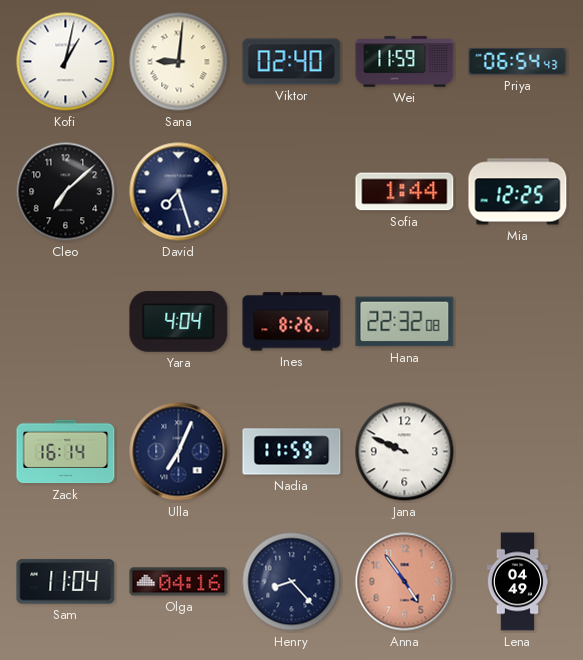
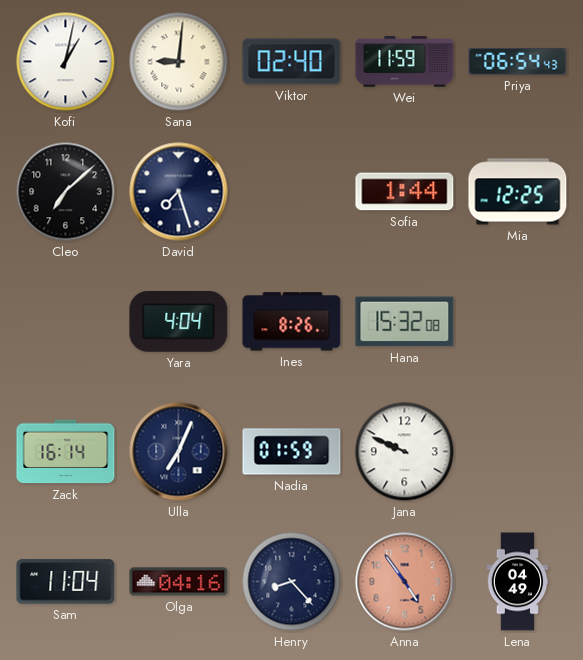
Hana: 22:32 -> 15:32 (405, 322)
Nadia: 11:59 -> 01:59 (292, 452)
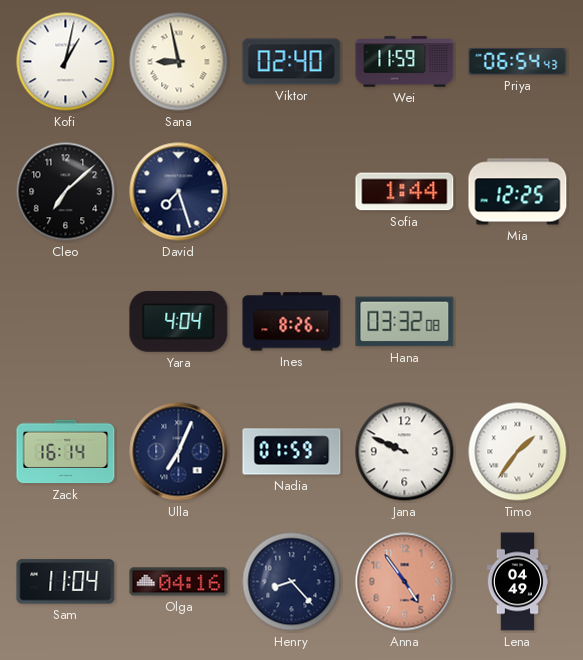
Sana: 9:01 -> 8:58 (179, 62)
Hana: 15:32 -> 03:32 (405, 322)
Timo: none -> 1:36 (518, 452)
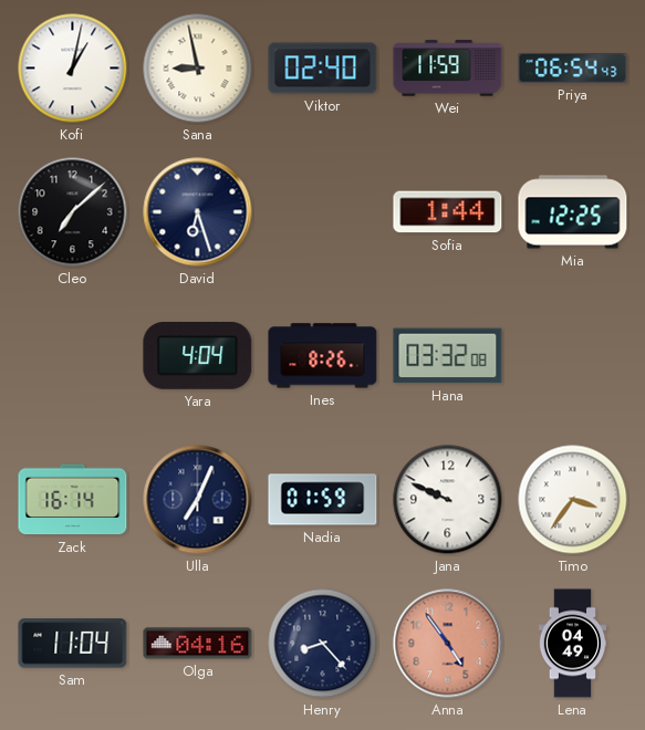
David: 7:27 -> 6:27 (198, 212)
Timo: 1:36 -> 3:36 (573, 500)
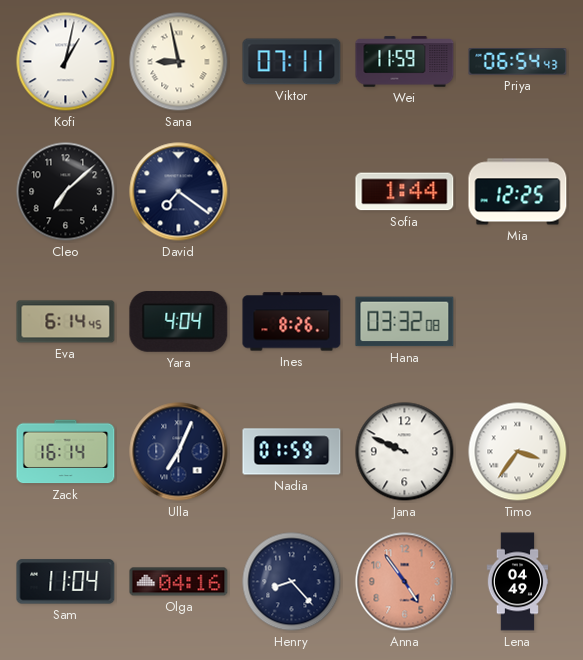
Viktor: 02:40 -> 07:11 (292, 62)
David: 6:27 -> 7:21 (179, 192)
Eva: none -> 6:14 (66, 322)
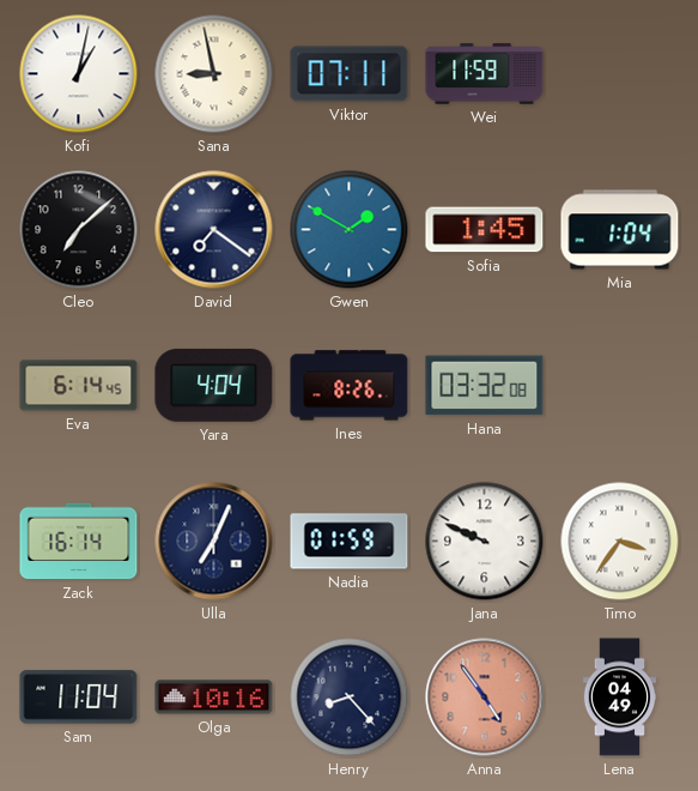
Priya: 06:54 -> none (518, 62)
Gwen: none -> 1:50 (350, 230)
Sofia: 1:44 -> 1:45 (485, 230)
Mia: 12:25 -> 1:04 (620, 230)
Olga: 04:16 -> 10:16 (214, 698)
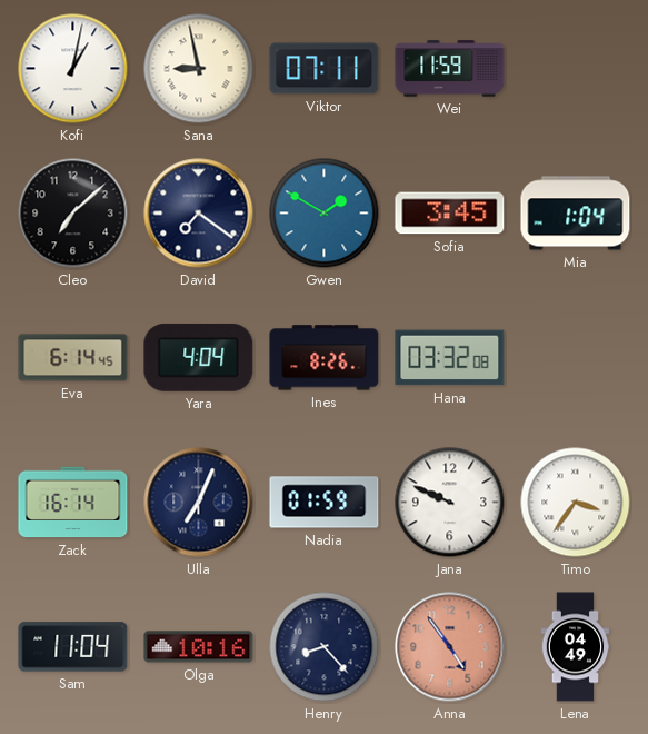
Sofia: 1:45 -> 3:45 (450, 214)
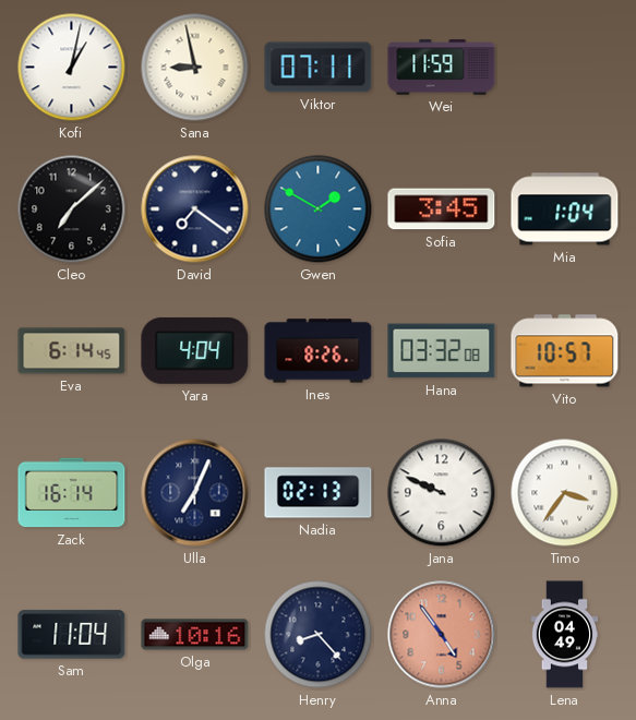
Vito: none -> 10:57 (565, 351)
Nadia: 01:59 -> 02:13 (319, 493)
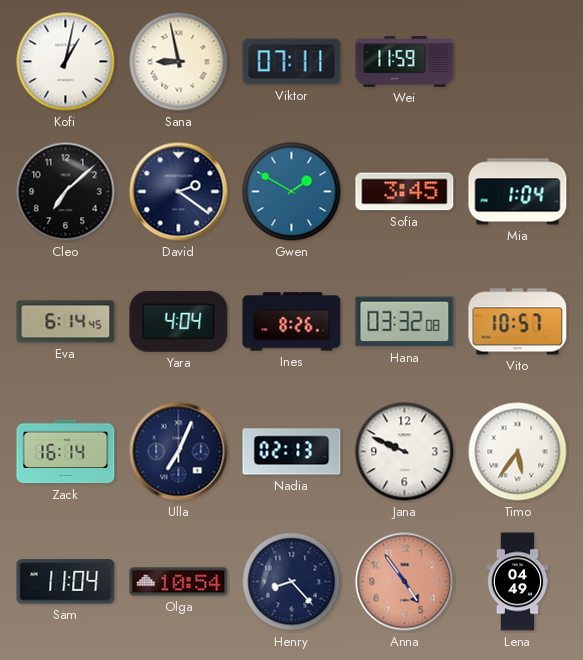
David: 7:21 -> 2:21 (179, 192)
Timo: 3:36 -> 5:36 (518, 452)
Olga: 10:16 -> 10:54 (179, 582)
